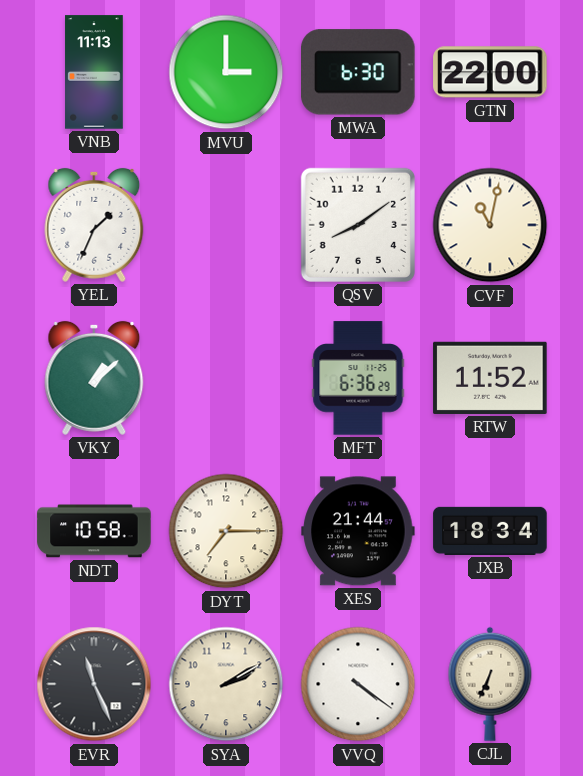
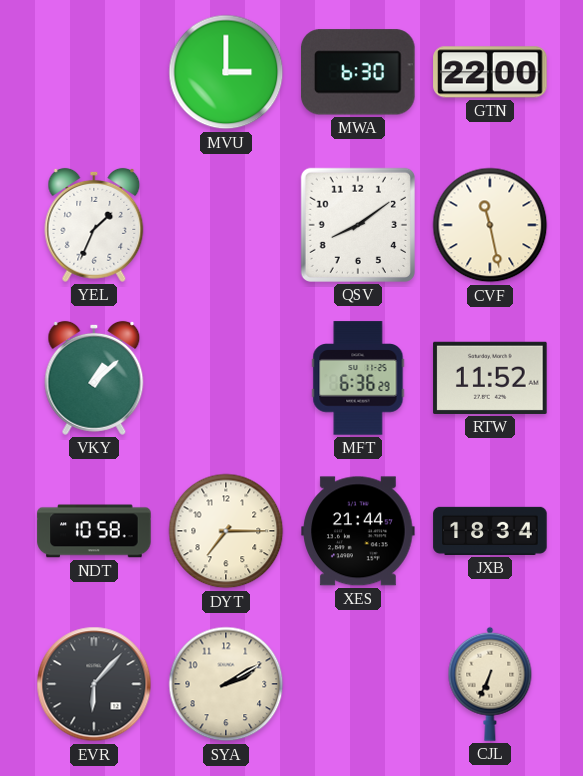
VNB: 11:13 -> none (94, 72)
CVF: 11:02 -> 11:28 (490, 225)
EVR: 11:26 -> 6:07 (94, 684)
VVQ: 4:21 -> none (358, 684)
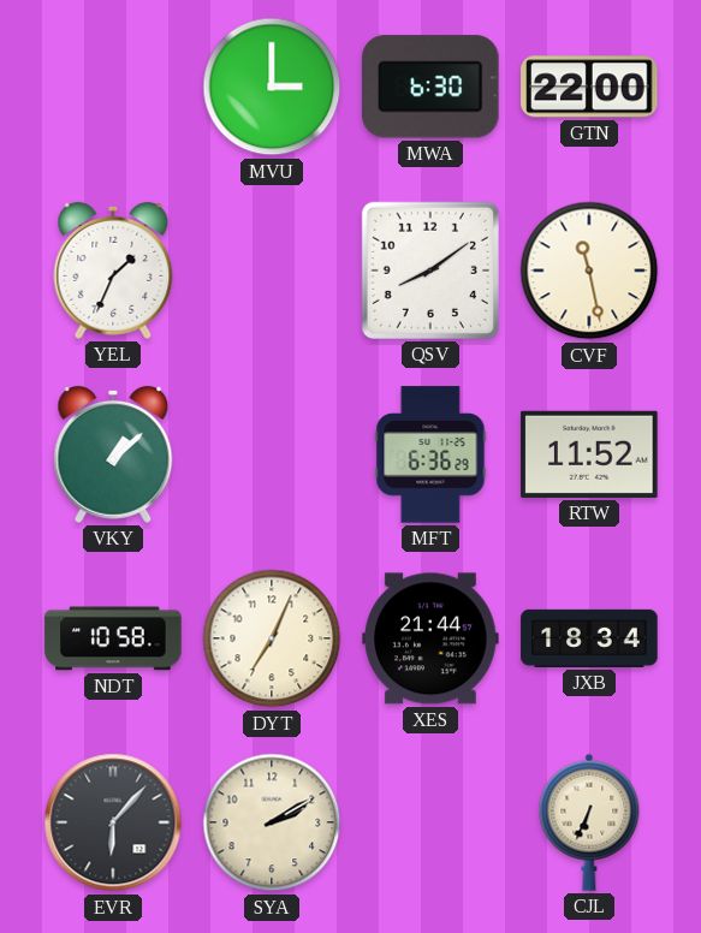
DYT: 7:15 -> 7:04 (272, 638)
